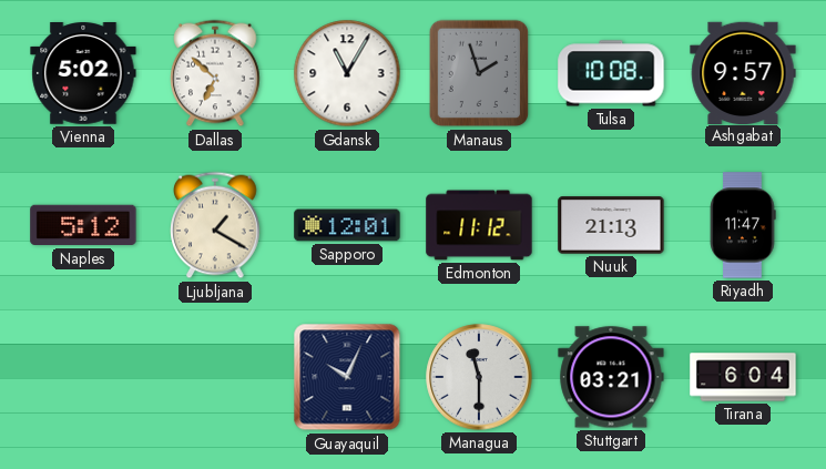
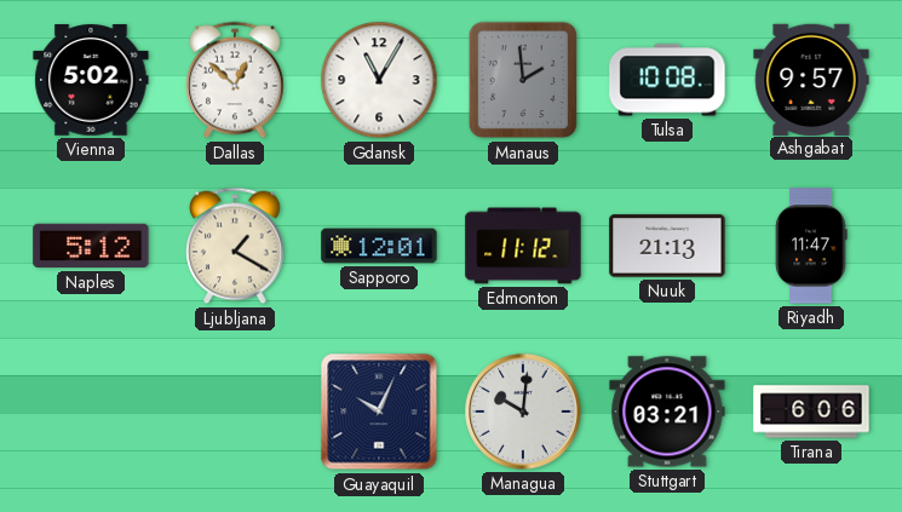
Dallas: 6:52 -> 12:52 (235, 80)
Manaus: 1:57 -> 1:59 (523, 80)
Managua: 11:30 -> 10:01 (523, 412)
Tirana: 6:04 -> 6:06 (811, 412)
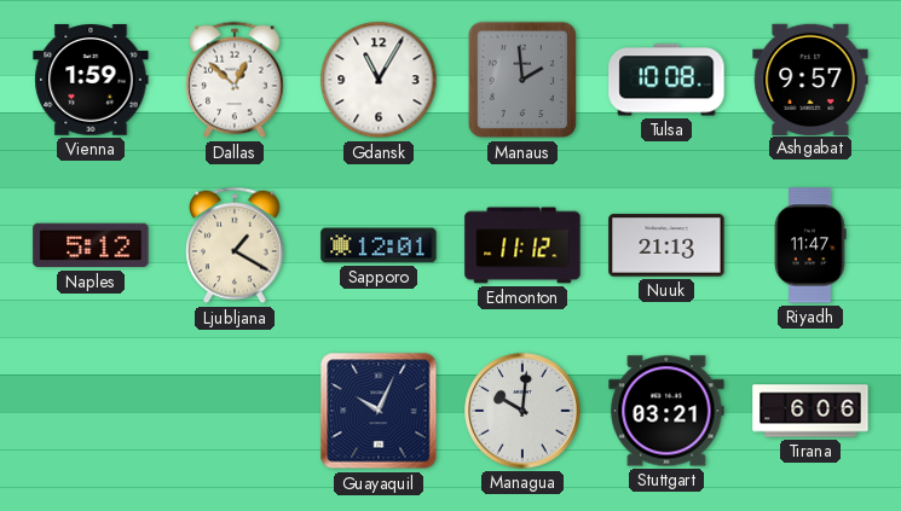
Vienna: 5:02 -> 1:59 (91, 81)
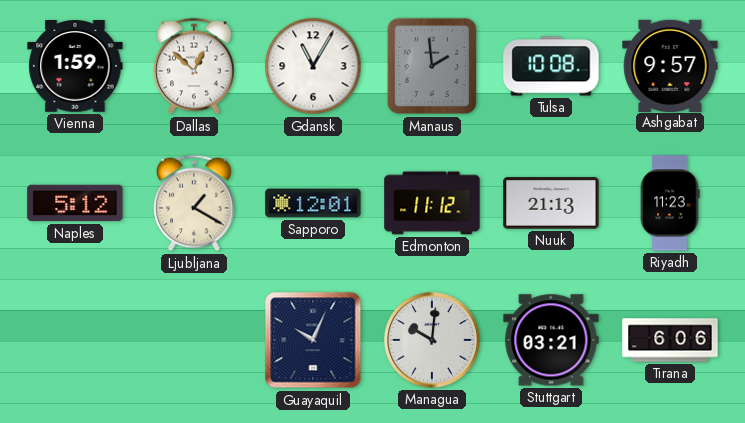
Riyadh: 11:47 -> 11:23 (670, 203)
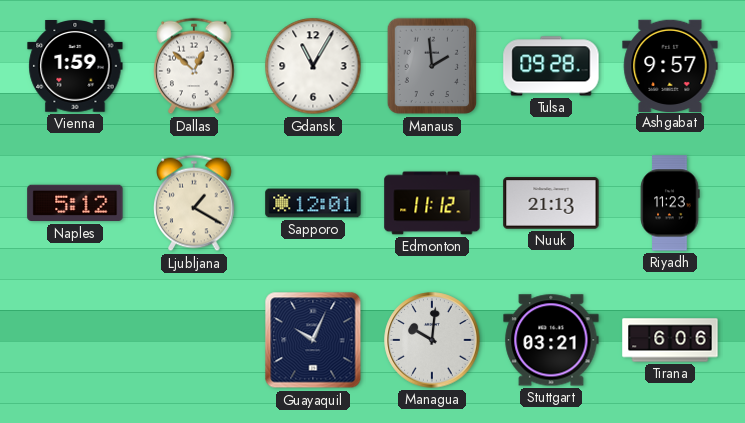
Tulsa: 10:08 -> 09:28 (551, 66)
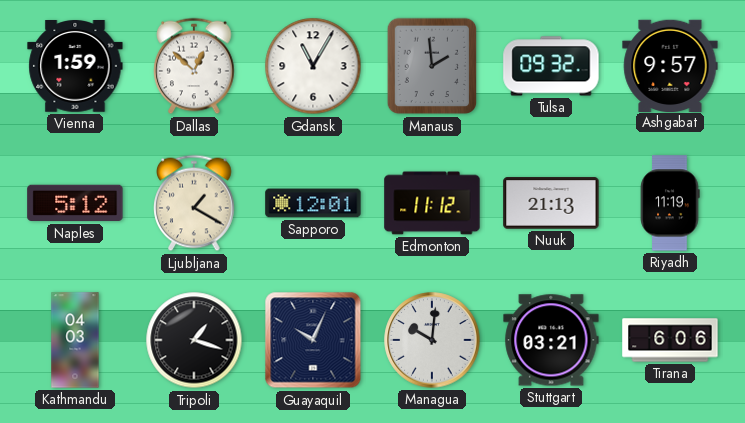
Tulsa: 09:28 -> 09:32 (551, 66)
Riyadh: 11:23 -> 11:19 (670, 203)
Kathmandu: none -> 04:03 (75, 340)
Tripoli: none -> 1:18 (194, 340)
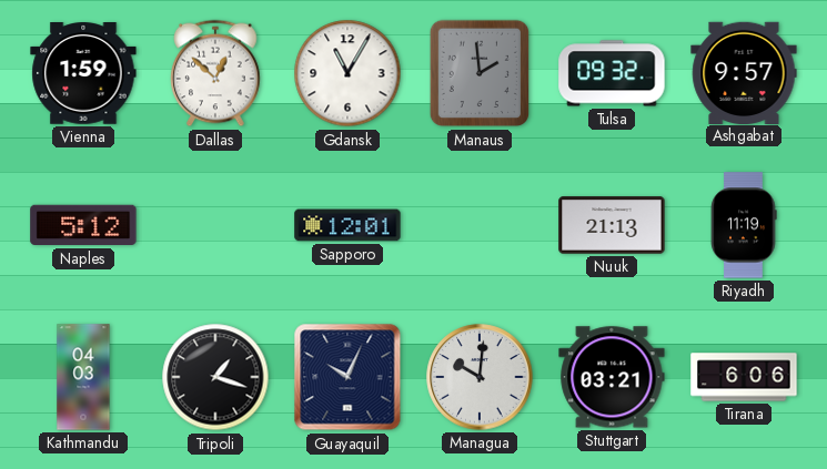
Ljubljana: 1:20 -> none (194, 203)
Edmonton: 11:12 -> none (432, 203)
